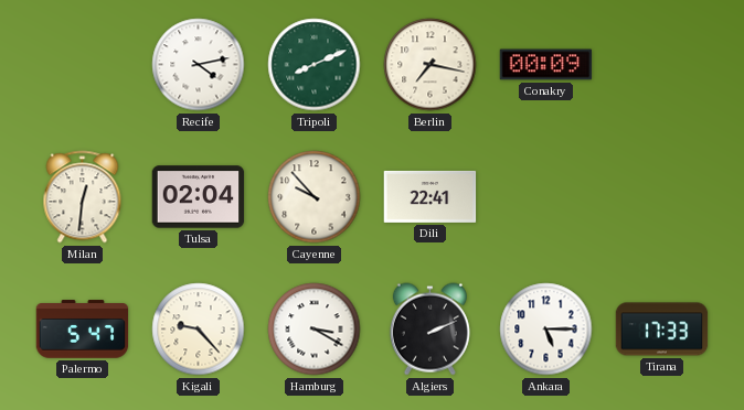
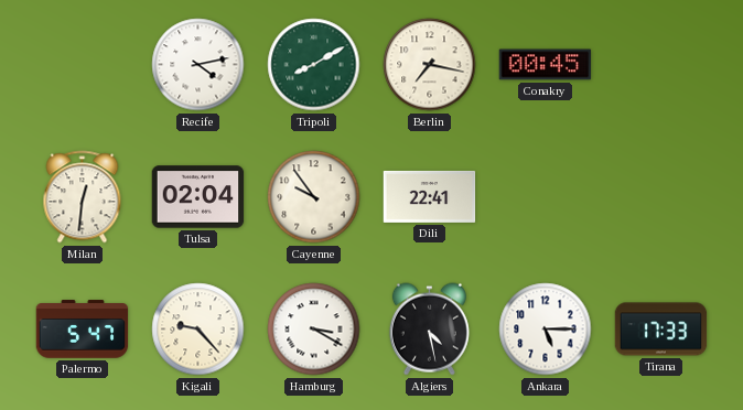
Tripoli: 8:11 -> 8:10 (314, 65)
Conakry: 00:09 -> 00:45 (546, 65)
Cayenne: 9:53 -> 9:54 (314, 197)
Algiers: 2:11 -> 4:28 (429, 330)
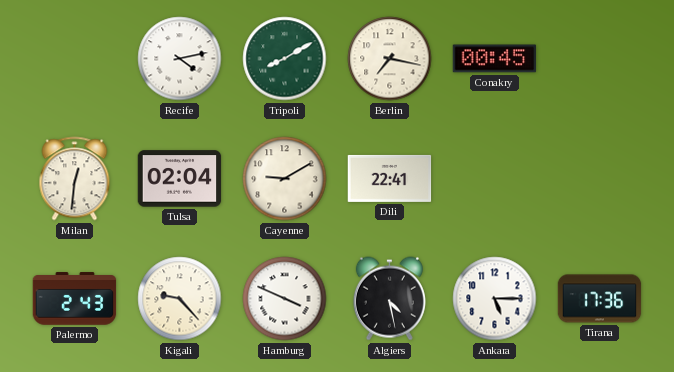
Cayenne: 9:54 -> 9:10 (285, 179)
Palermo: 5:47 -> 2:43 (75, 299)
Hamburg: 3:20 -> 3:49 (285, 299)
Tirana: 17:33 -> 17:36 (600, 299)
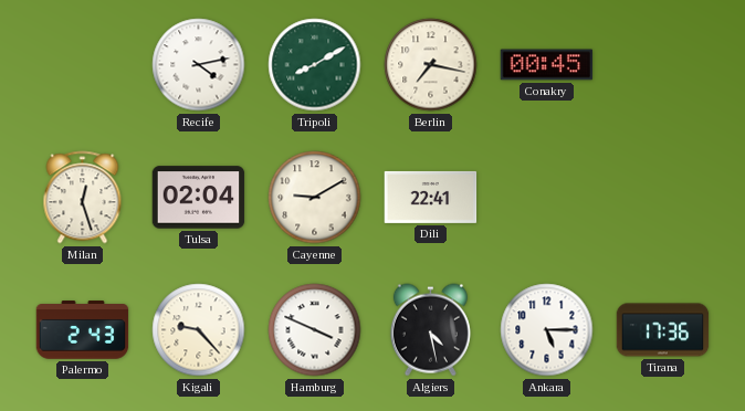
Milan: 12:31 -> 12:27 (83, 198)
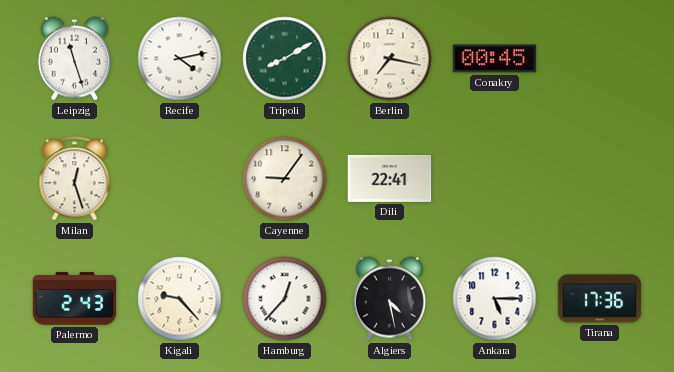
Leipzig: none -> 11:27 (74, 59)
Tulsa: 02:04 -> none (199, 198)
Cayenne: 9:10 -> 9:06 (285, 179)
Hamburg: 3:49 -> 12:37 (285, 299)
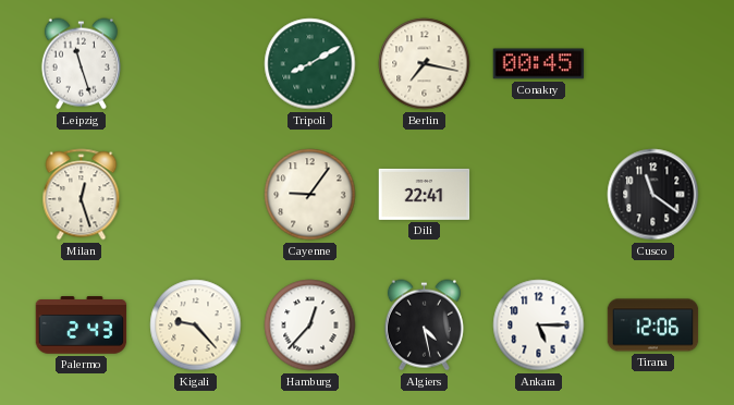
Recife: 4:13 -> none (180, 59)
Cusco: none -> 11:21 (653, 195)
Tirana: 17:36 -> 12:06 (653, 326)
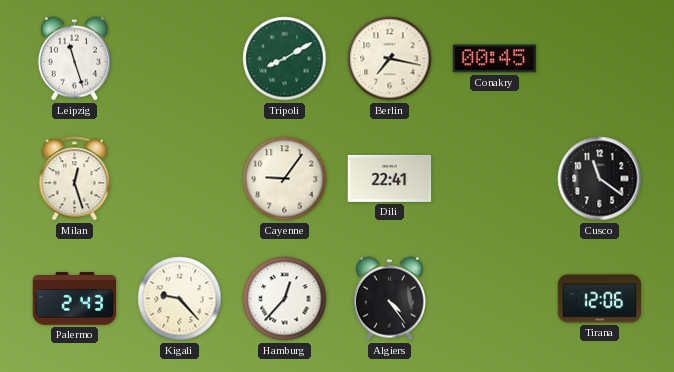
Algiers: 4:28 -> 4:24 (389, 299)
Ankara: 5:15 -> none (539, 326)
